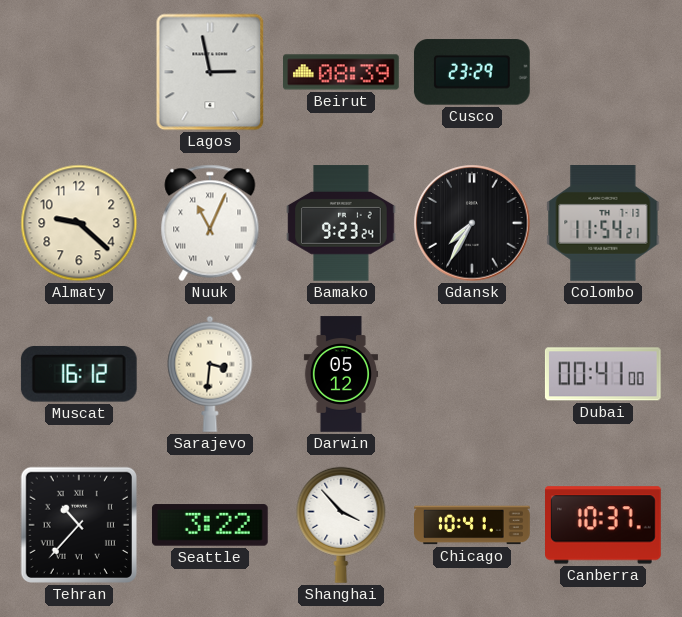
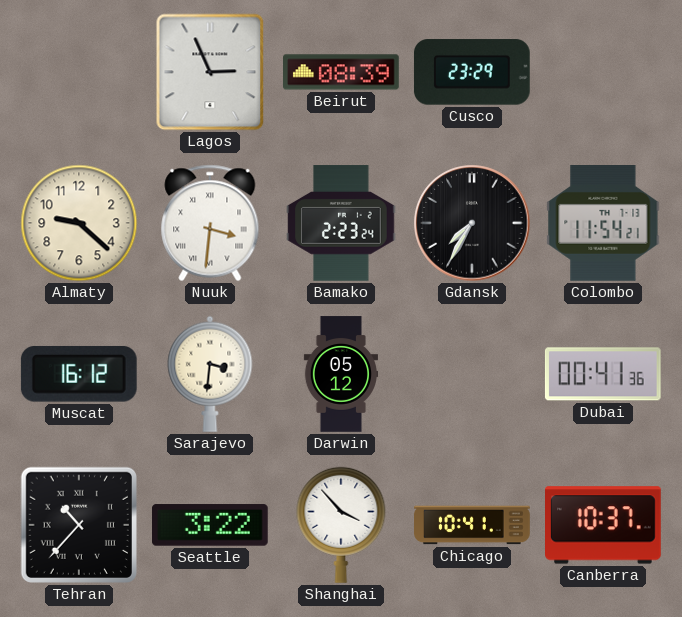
Lagos: 2:58 -> 2:56 (210, 72)
Nuuk: 11:04 -> 3:31 (210, 223)
Bamako: 9:23 -> 2:23 (341, 223)
Dubai: 00:41:00 -> 00:41:36 (603, 374)
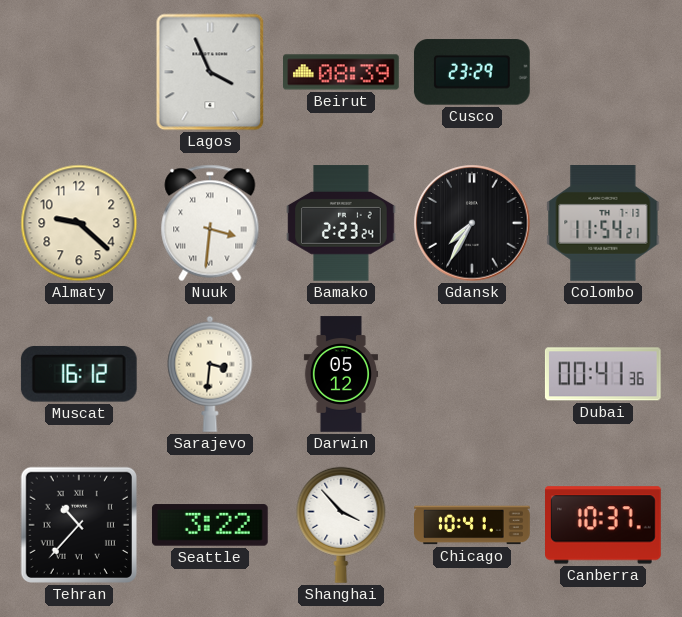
Lagos: 2:56 -> 3:56 (210, 72)
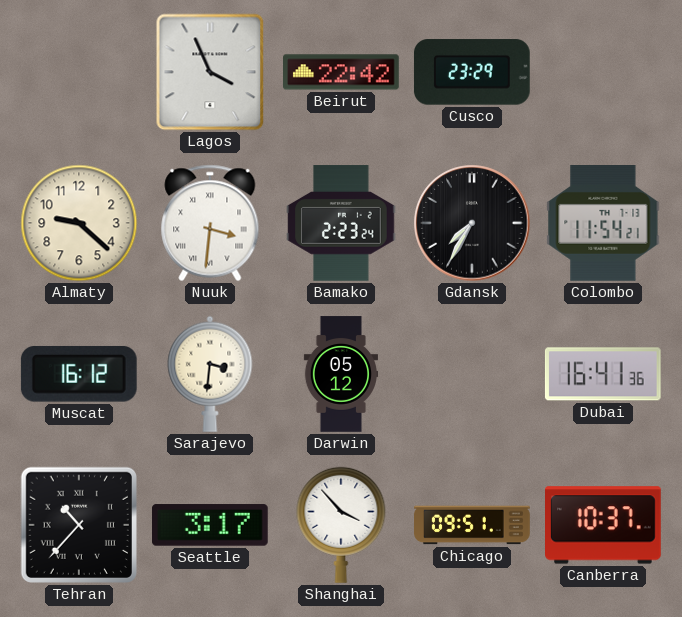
Beirut: 08:39 -> 22:42 (341, 72)
Dubai: 00:41 -> 16:41 (603, 374)
Seattle: 3:22 -> 3:17 (211, 525)
Chicago: 10:41 -> 09:51 (472, 525)
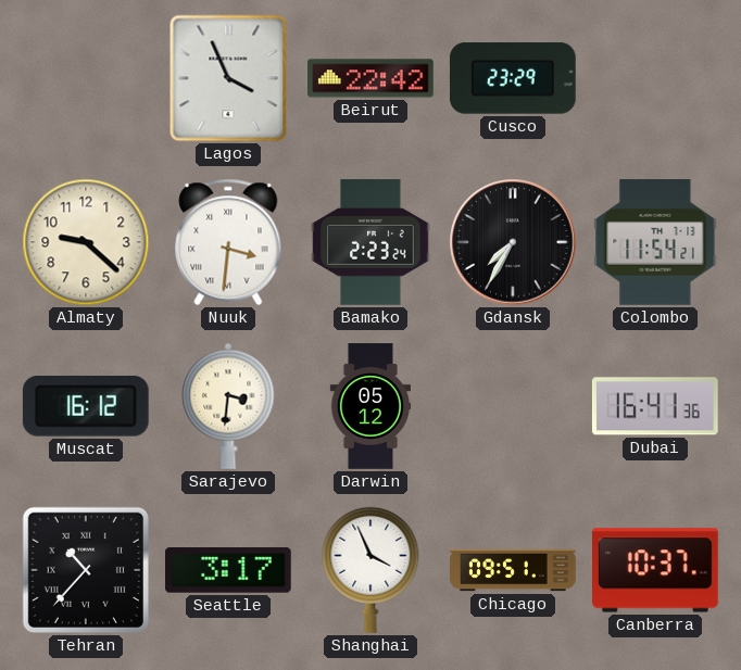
Shanghai: 3:53 -> 3:56 (370, 570)
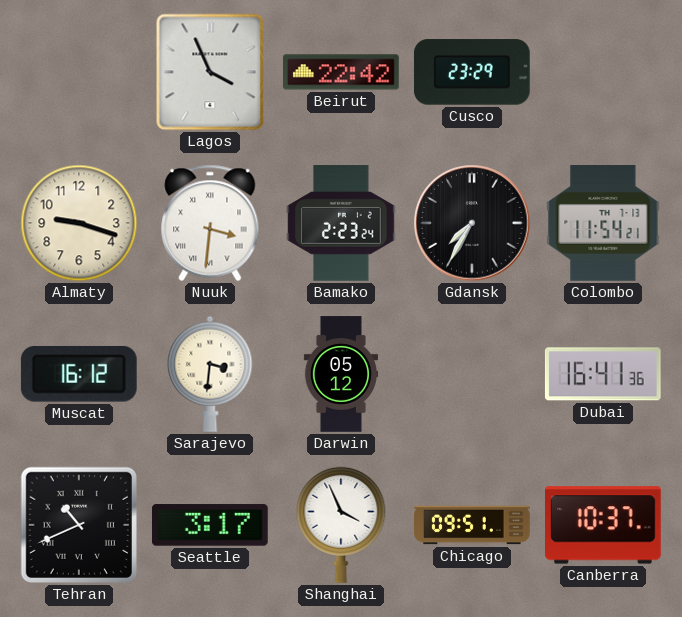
Almaty: 9:22 -> 9:18 (79, 223)
Tehran: 10:37 -> 10:41 (79, 525)
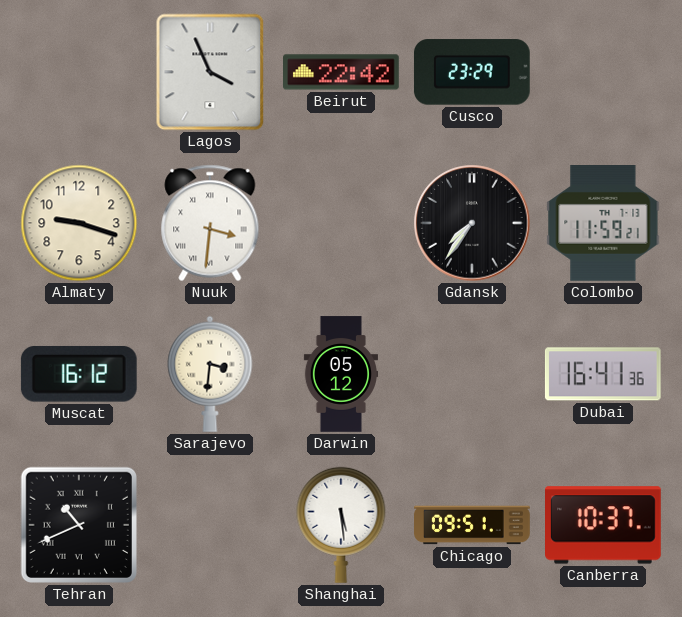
Bamako: 2:23 -> none (341, 223)
Gdansk: 7:35 -> 7:36 (472, 223)
Colombo: 11:54 -> 11:59 (603, 224)
Seattle: 3:17 -> none (211, 525)
Shanghai: 3:56 -> 5:29 (341, 525)
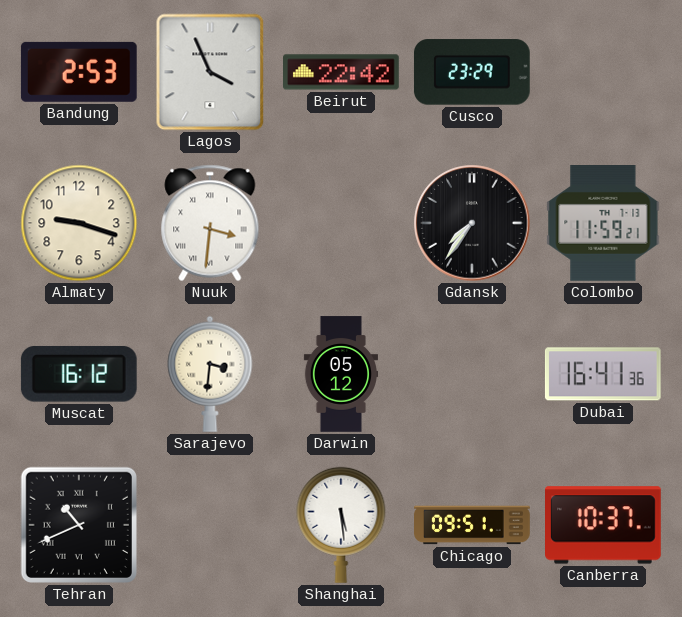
Bandung: none -> 2:53 (79, 72)
